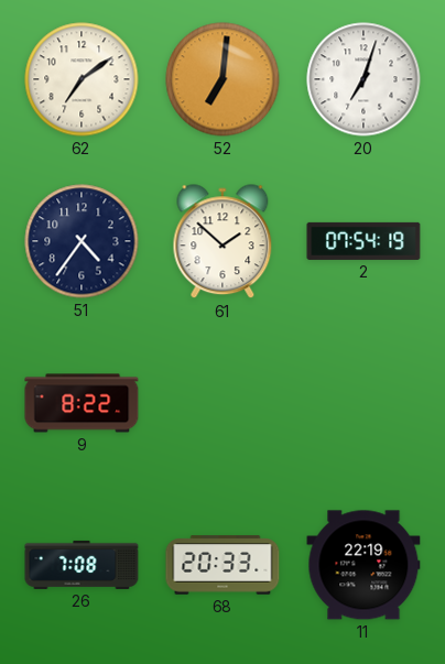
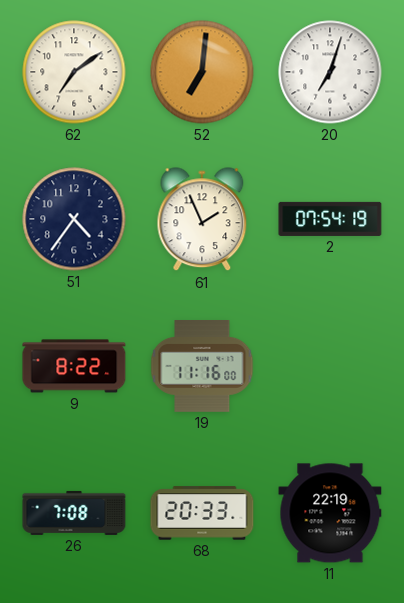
61: 1:52 -> 1:56 (202, 220)
19: none -> 11:16 (202, 367)
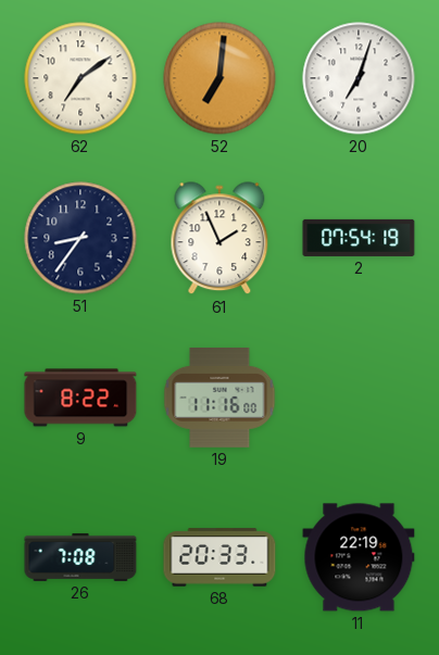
51: 4:36 -> 8:36 (80, 238)
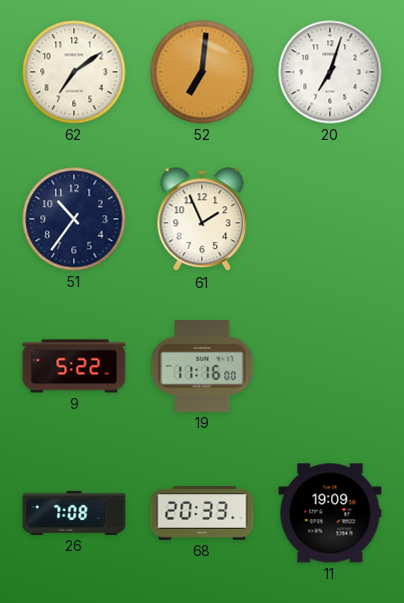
51: 8:36 -> 10:36 (74, 219)
2: 07:54 -> none (359, 238)
9: 8:22 -> 5:22 (74, 366)
11: 22:19 -> 19:09 (330, 513)
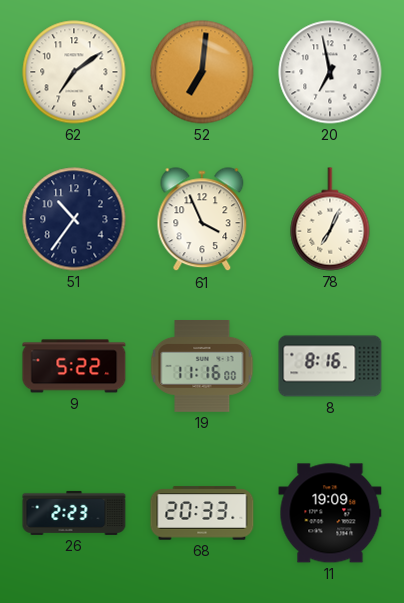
20: 7:03 -> 6:58 (330, 72)
61: 1:56 -> 3:56 (202, 220)
78: none -> 7:04 (330, 219)
8: none -> 8:16 (330, 366)
26: 7:08 -> 2:23 (74, 513)
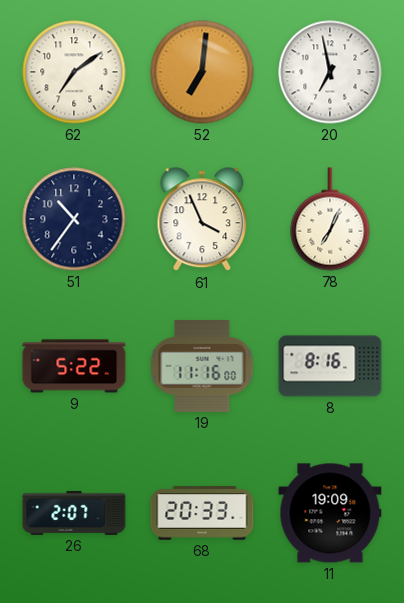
26: 2:23 -> 2:07 (74, 513)
